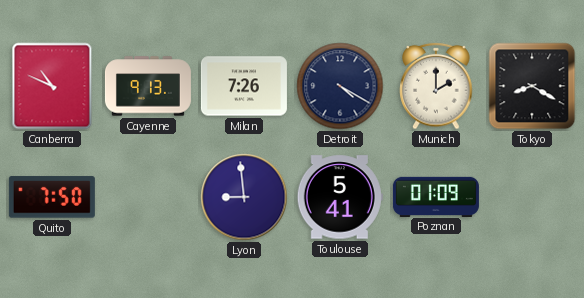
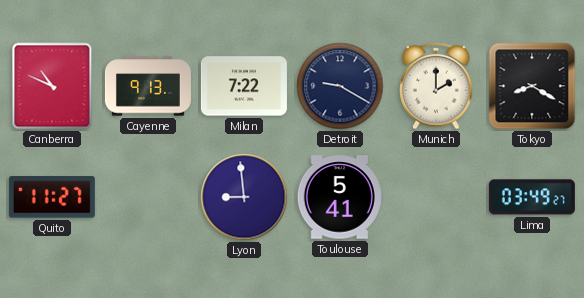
Milan: 7:26 -> 7:22 (244, 86)
Detroit: 4:20 -> 9:20 (340, 86)
Quito: 7:50 -> 11:27 (52, 197)
Poznan: 01:09 -> none (436, 196)
Lima: none -> 03:49 (532, 197)
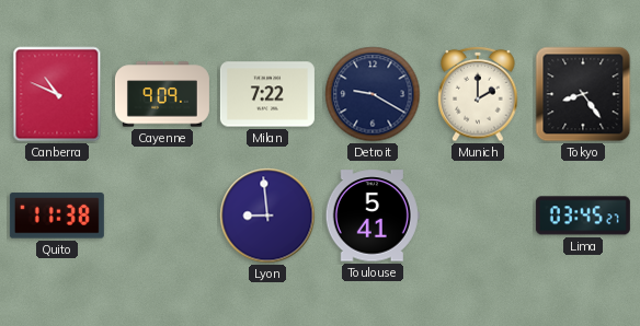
Cayenne: 9:13 -> 9:09 (162, 94)
Tokyo: 8:20 -> 8:24 (583, 94)
Quito: 11:27 -> 11:38 (57, 216)
Lima: 03:49 -> 03:45 (583, 216)
